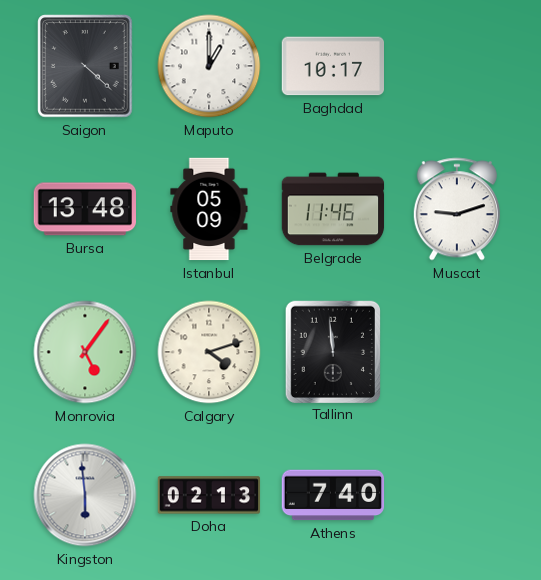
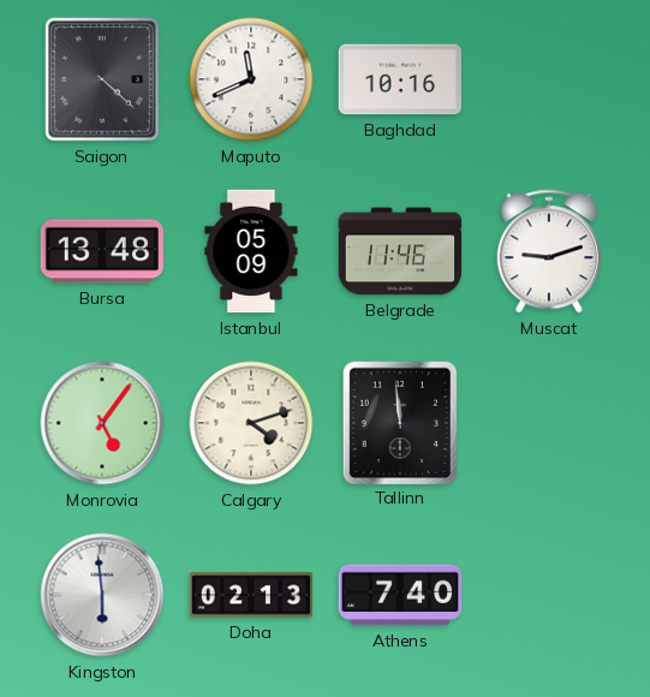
Maputo: 1:00 -> 11:41 (251, 79)
Baghdad: 10:17 -> 10:16 (399, 79)
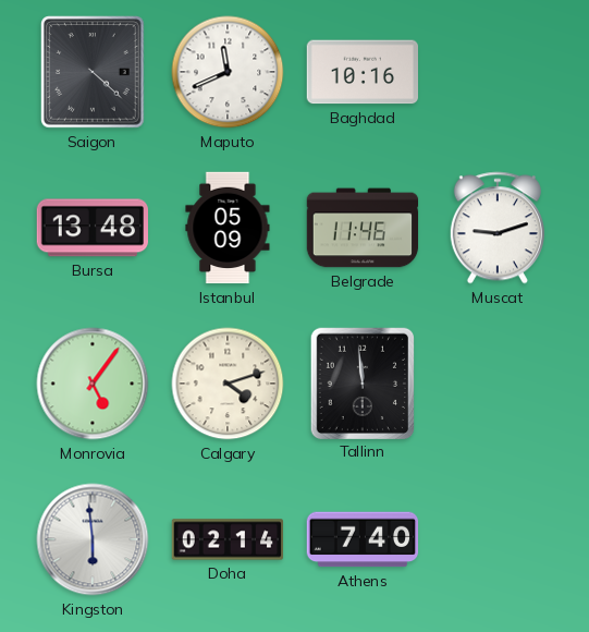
Doha: 02:13 -> 02:14 (228, 539)
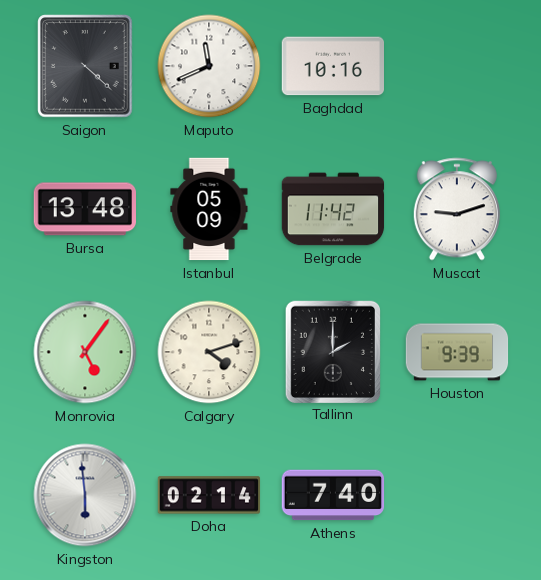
Belgrade: 11:46 -> 11:42 (333, 209)
Tallinn: 11:59 -> 2:00 (332, 351)
Houston: none -> 9:39 (457, 352)
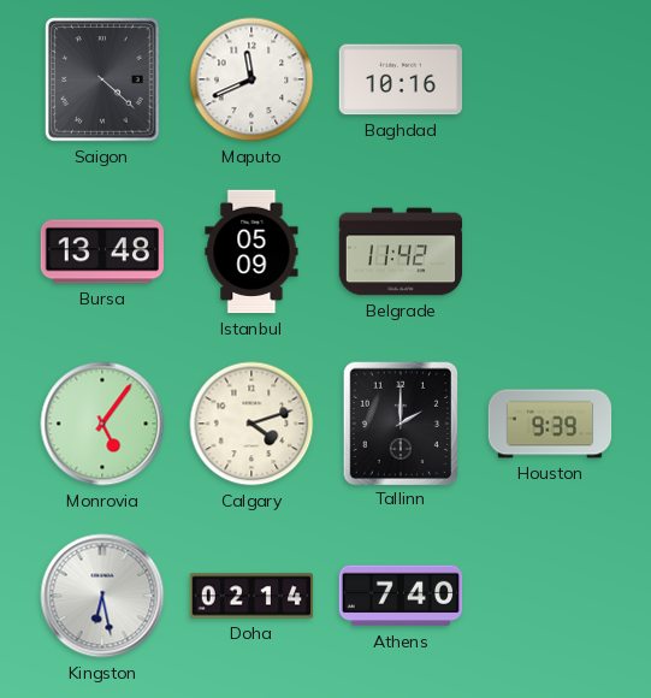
Muscat: 9:12 -> none (457, 209)
Kingston: 5:59 -> 6:28 (102, 596)
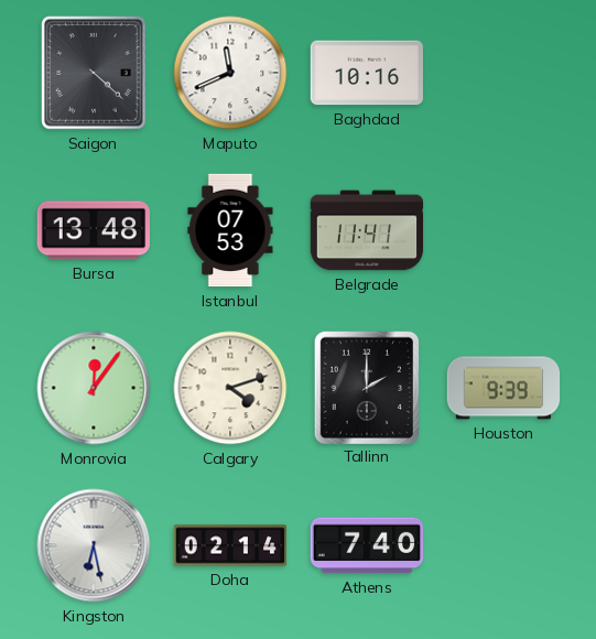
Istanbul: 05:09 -> 07:53 (230, 230)
Belgrade: 11:42 -> 11:41 (367, 230)
Monrovia: 5:06 -> 12:06 (94, 388)
